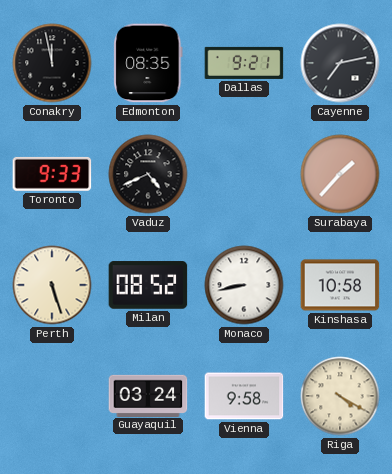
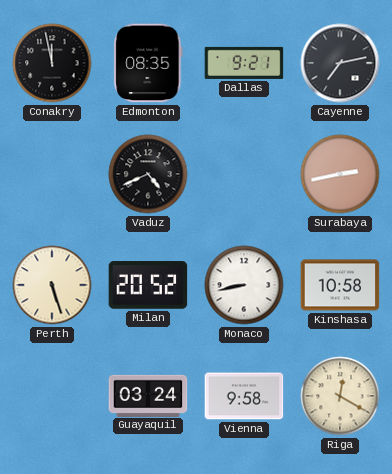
Toronto: 9:33 -> none (52, 174)
Surabaya: 1:37 -> 2:43 (340, 174)
Milan: 08:52 -> 20:52 (148, 285)
Riga: 4:20 -> 12:20 (340, 396)
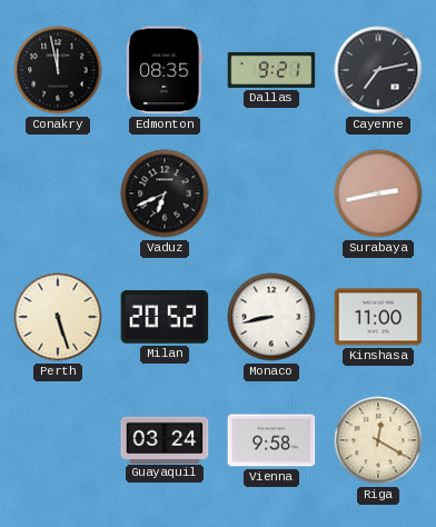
Vaduz: 4:41 -> 6:41 (165, 193)
Kinshasa: 10:58 -> 11:00 (378, 317)
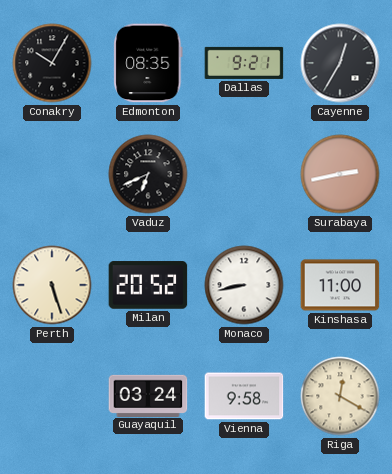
Conakry: 11:58 -> 10:05 (52, 63)
Cayenne: 7:13 -> 12:35 (340, 63)
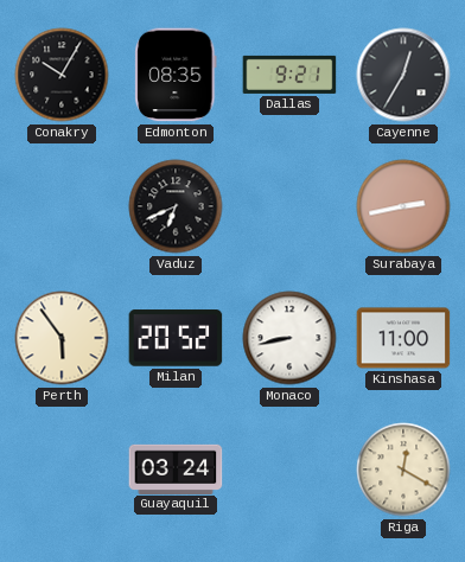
Perth: 5:27 -> 5:54 (62, 338)
Vienna: 9:58 -> none (244, 396)
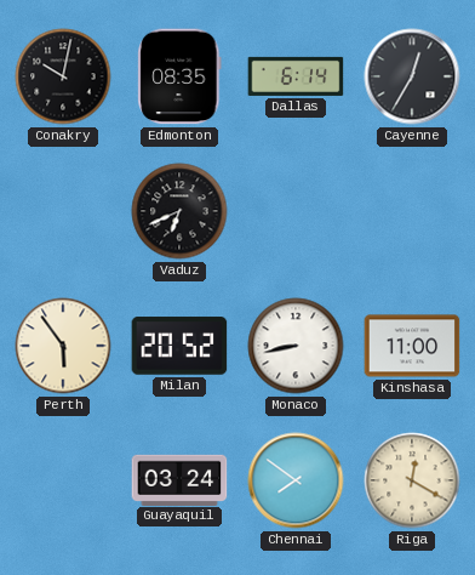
Conakry: 10:05 -> 10:02 (63, 76)
Dallas: 9:21 -> 6:14 (296, 76)
Surabaya: 2:43 -> none (403, 206)
Chennai: none -> 7:51 (296, 480)
